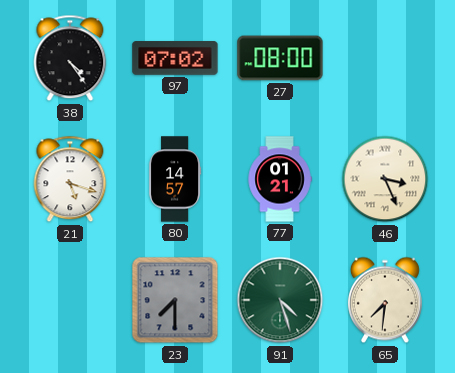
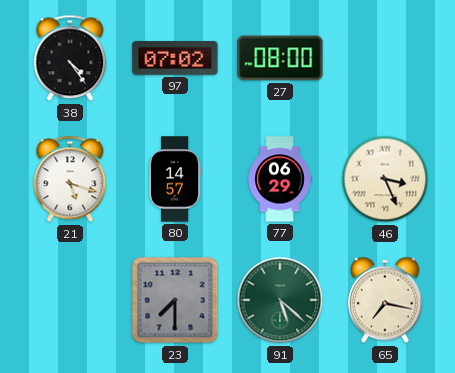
77: 01:21 -> 06:29 (280, 179)
91: 4:27 -> 5:22 (280, 300)
65: 7:31 -> 7:17 (385, 300)
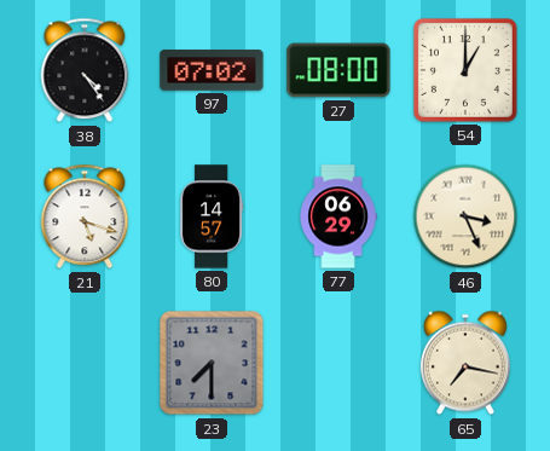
54: none -> 1:00 (465, 70)
91: 5:22 -> none (280, 300)
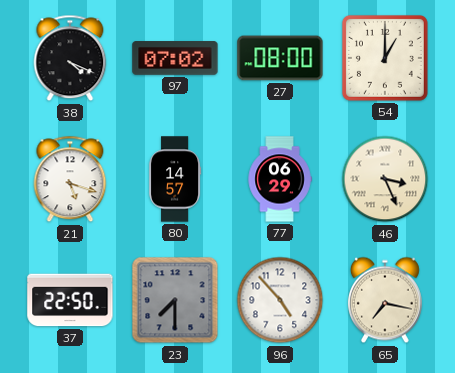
38: 4:24 -> 4:19 (70, 58)
37: none -> 22:50 (70, 300)
96: none -> 4:53 (280, 300)
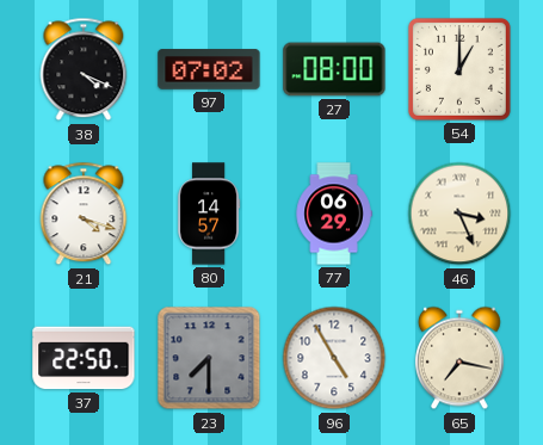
21: 5:18 -> 4:18 (84, 214)
96: 4:53 -> 4:55 (334, 358)
